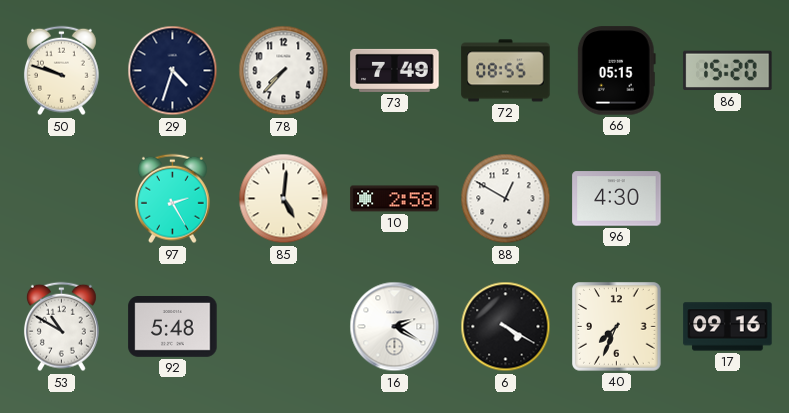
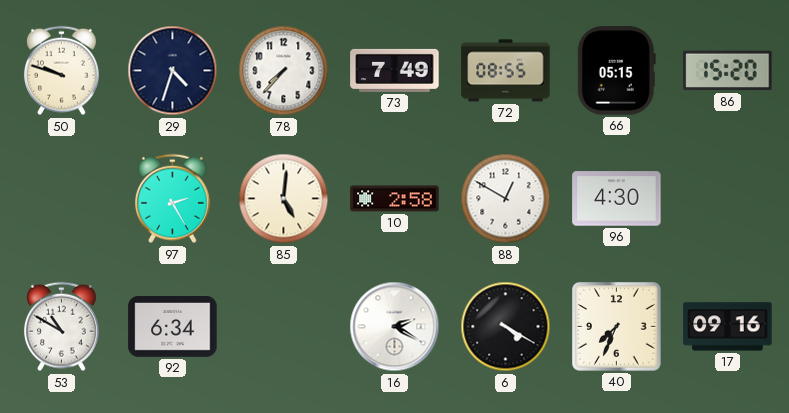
92: 5:48 -> 6:34 (173, 327)
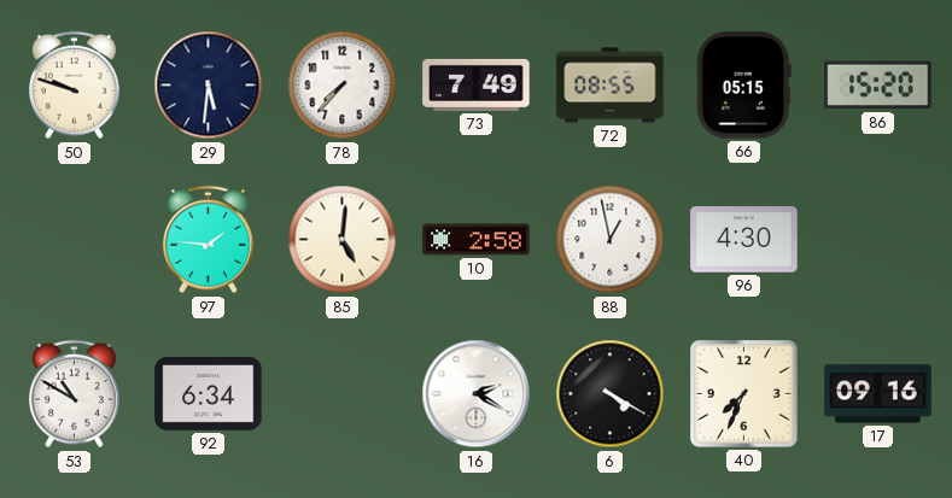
29: 4:33 -> 5:31 (209, 86)
97: 2:25 -> 1:46 (208, 240)
88: 12:50 -> 12:58 (611, 240)
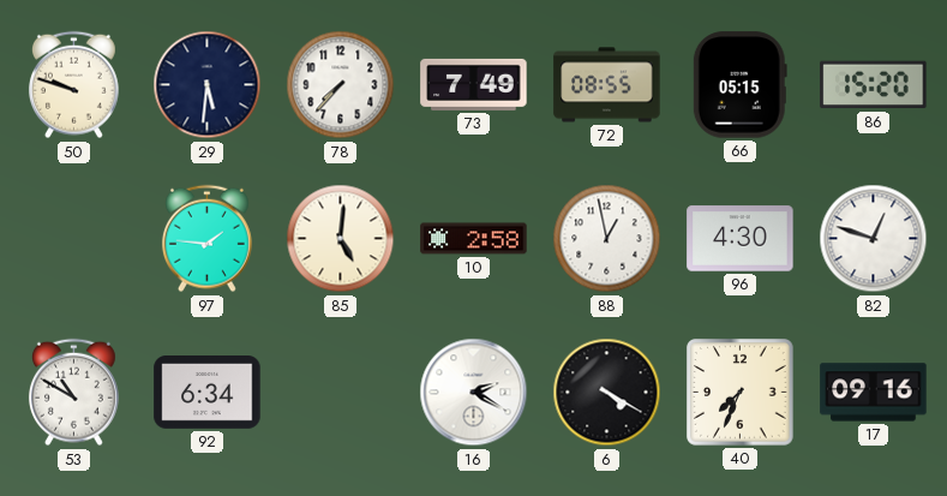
82: none -> 12:48 (874, 239)
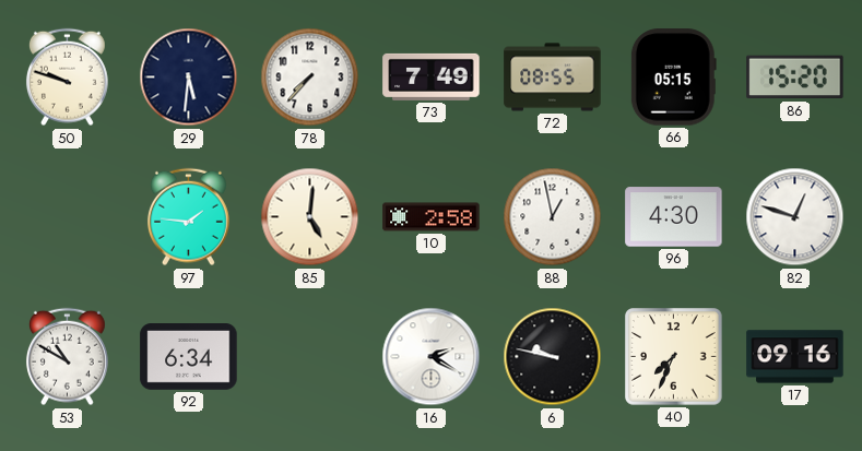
6: 4:20 -> 9:47 (553, 357)
